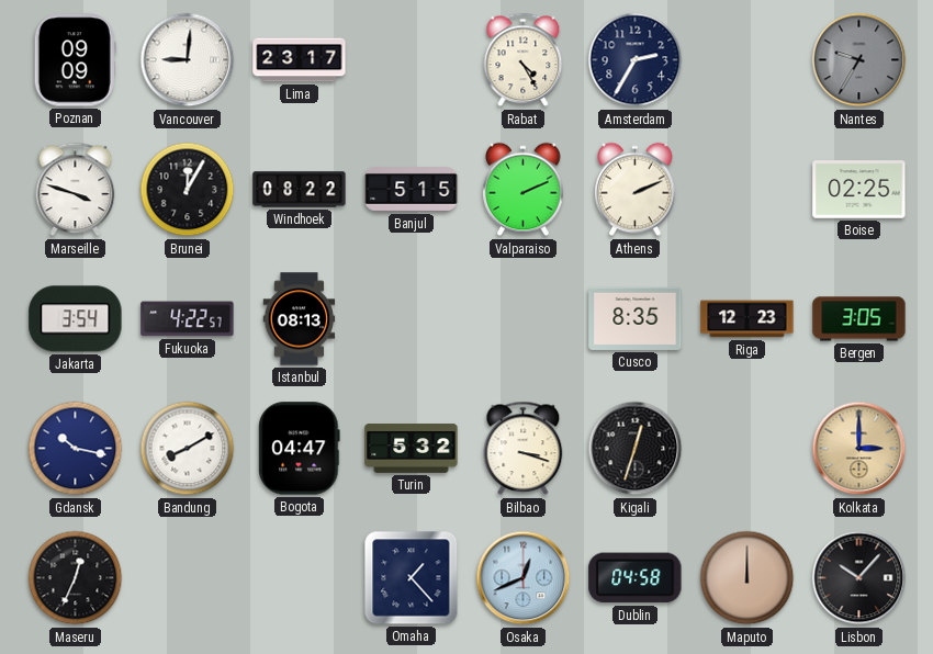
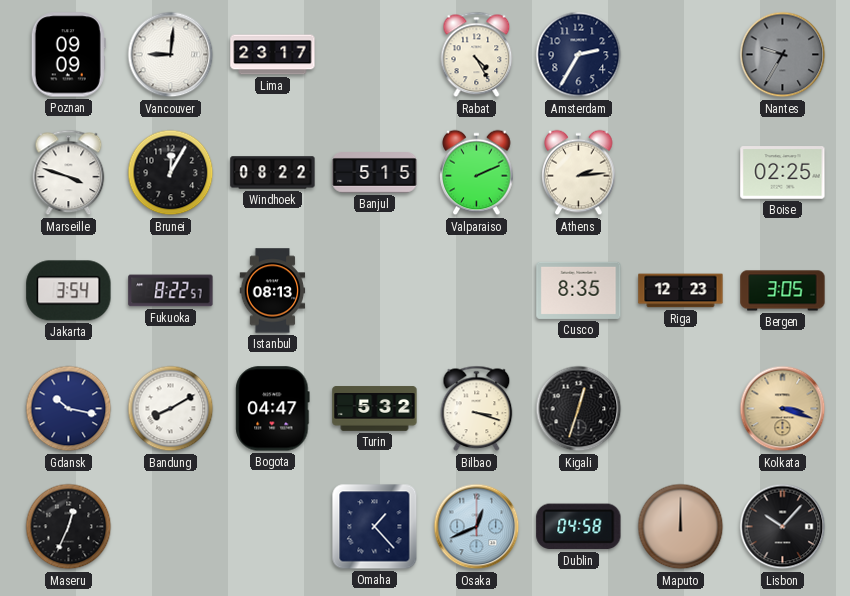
Athens: 2:11 -> 2:14 (579, 173)
Fukuoka: 4:22 -> 8:22 (171, 291)
Kolkata: 3:00 -> 3:18 (783, 409)
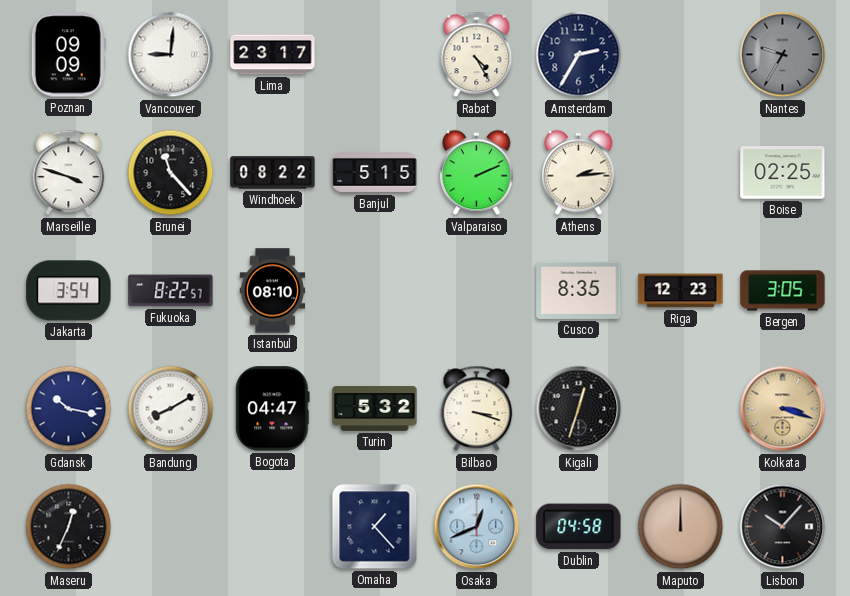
Brunei: 12:05 -> 11:23 (171, 173)
Istanbul: 08:13 -> 08:10 (273, 291)
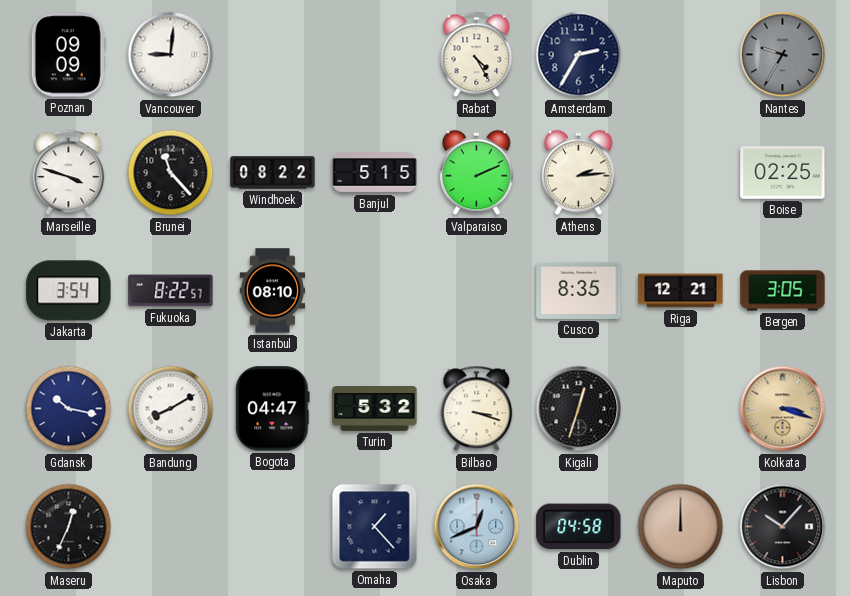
Lima: 23:17 -> none (273, 55)
Riga: 12:23 -> 12:21 (681, 291)
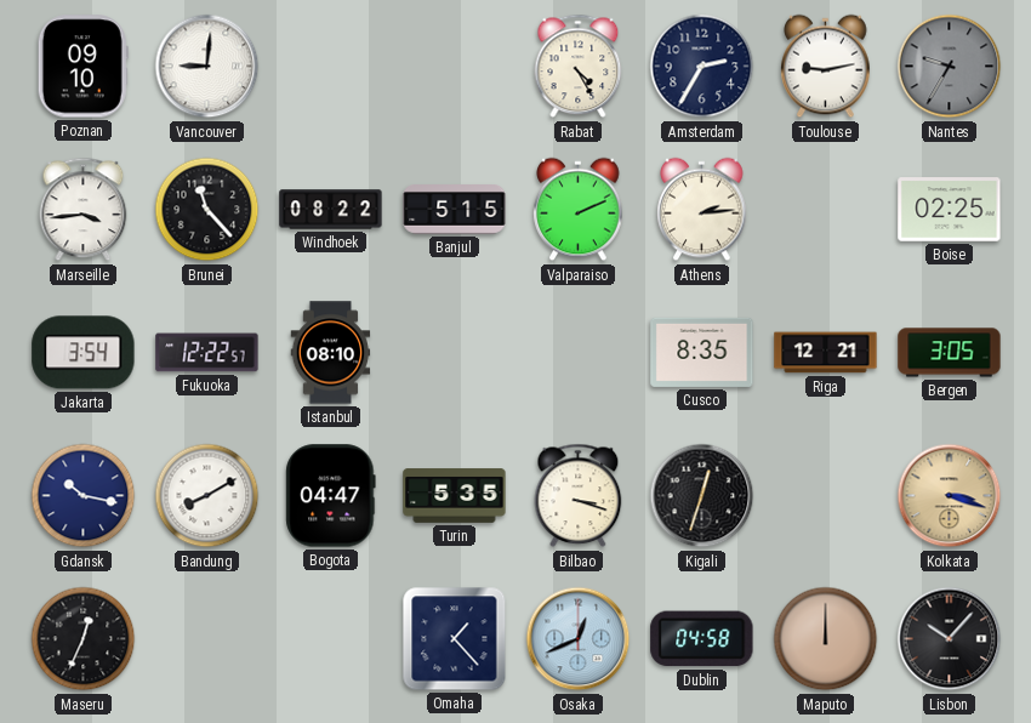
Poznan: 09:09 -> 09:10 (82, 67)
Toulouse: none -> 9:13 (826, 67)
Marseille: 3:48 -> 3:44 (84, 210)
Fukuoka: 8:22 -> 12:22 (207, 353)
Turin: 5:32 -> 5:35 (455, 496)
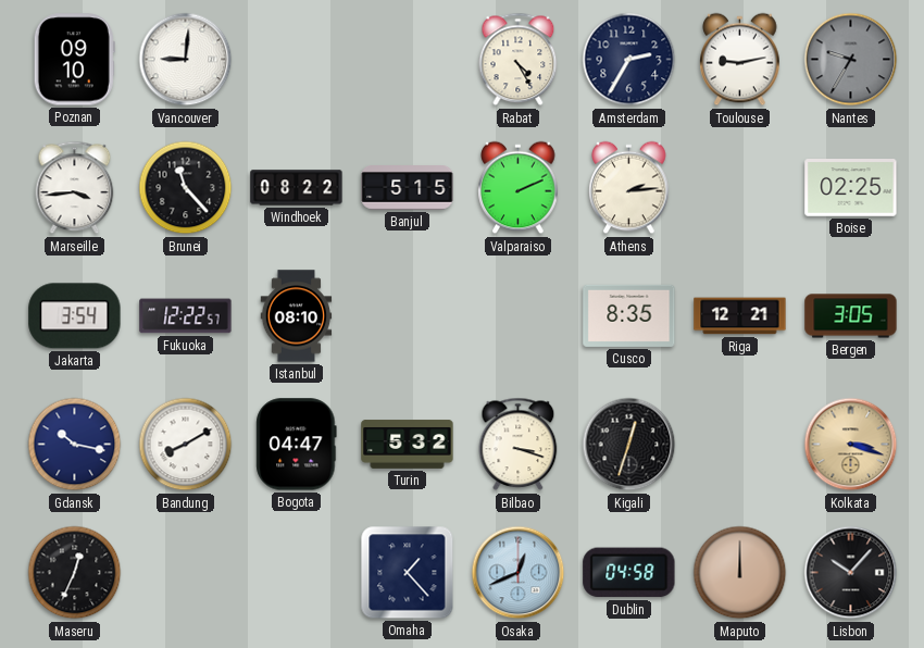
Turin: 5:35 -> 5:32 (408, 445)
